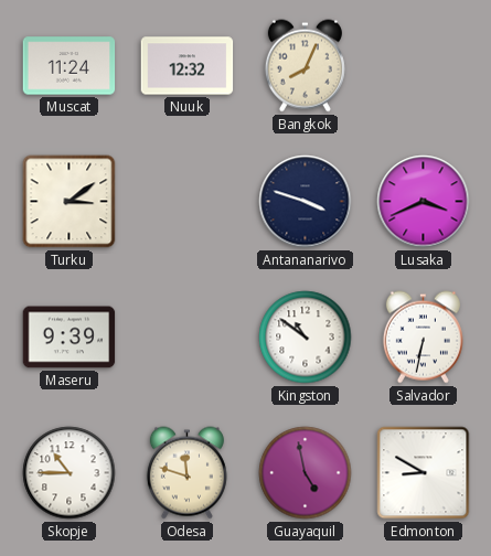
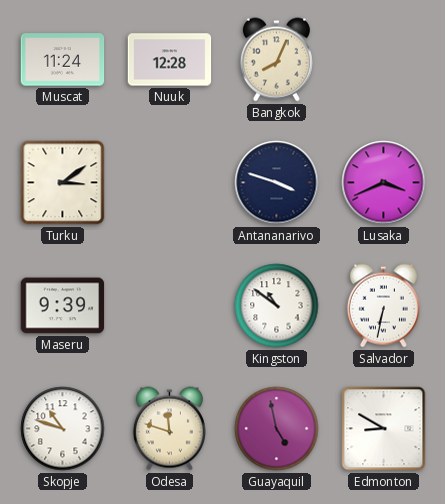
Nuuk: 12:32 -> 12:28 (170, 60)
Skopje: 10:45 -> 10:48 (63, 429)
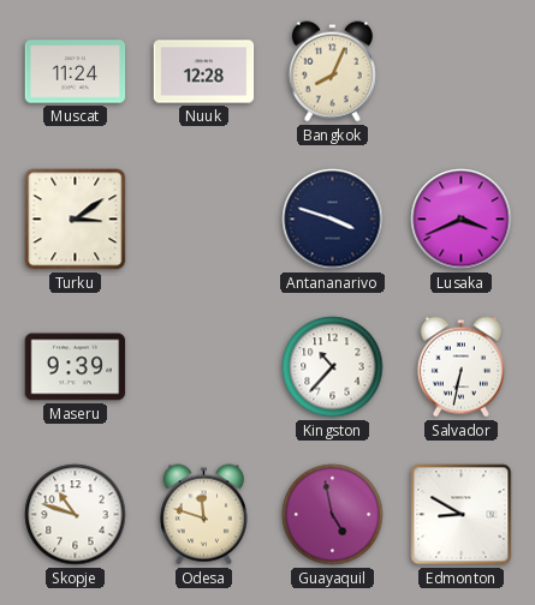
Kingston: 10:51 -> 10:37 (333, 367)
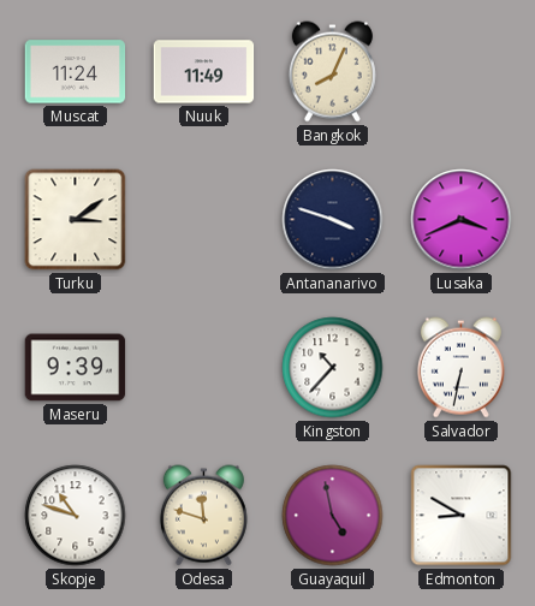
Nuuk: 12:28 -> 11:49 (204, 72)
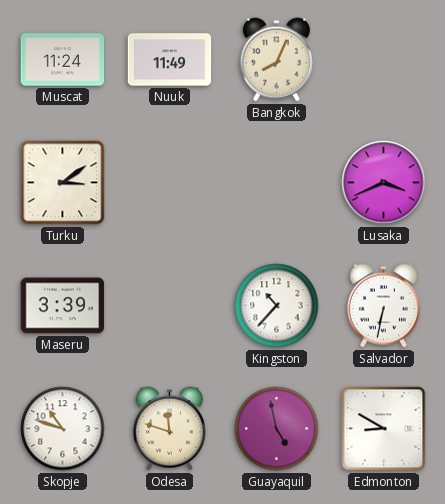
Antananarivo: 3:48 -> none (333, 220)
Maseru: 9:39 -> 3:39 (63, 306)
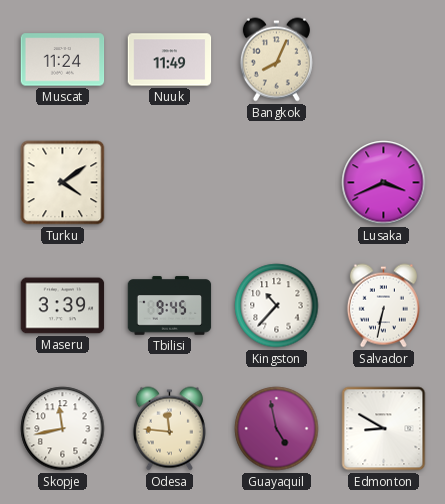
Turku: 3:09 -> 4:09 (63, 183)
Tbilisi: none -> 9:45 (170, 306)
Skopje: 10:48 -> 11:43 (63, 429)
Odesa: 11:48 -> 11:46 (169, 429)
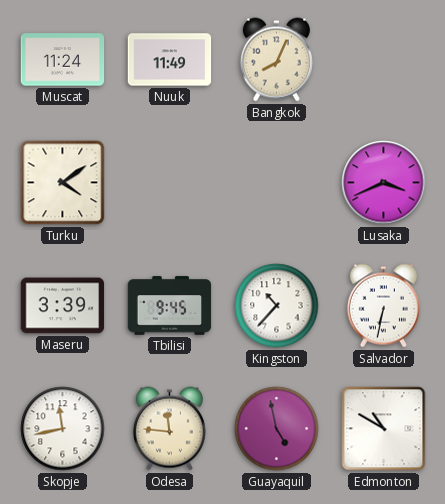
Edmonton: 8:50 -> 10:50 (384, 429)
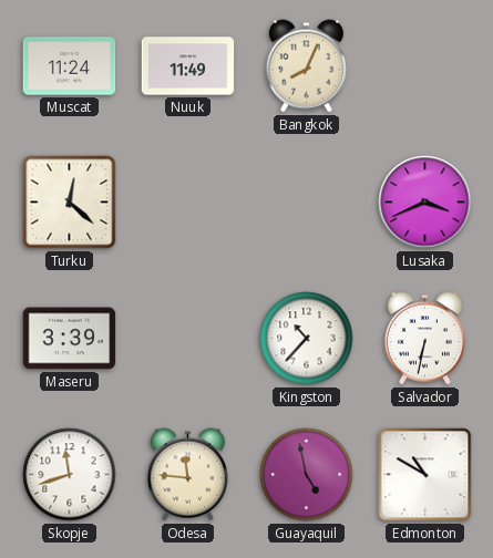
Turku: 4:09 -> 12:22 (70, 203)
Tbilisi: 9:45 -> none (170, 306)
Skopje: 11:43 -> 11:42 (70, 475)
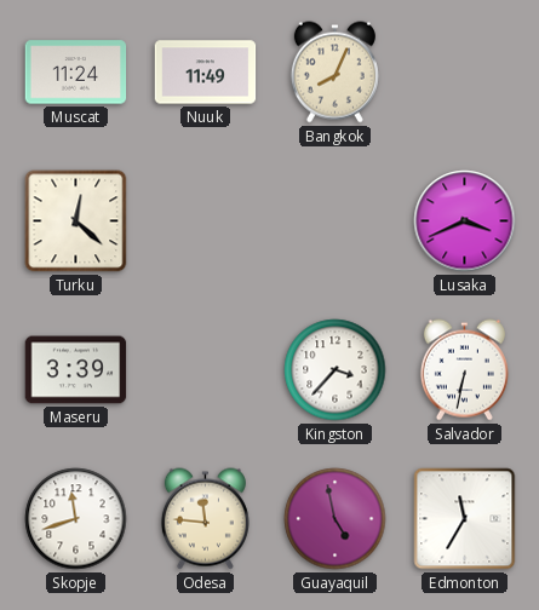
Kingston: 10:37 -> 3:37 (336, 370)
Edmonton: 10:50 -> 11:35 (465, 519)
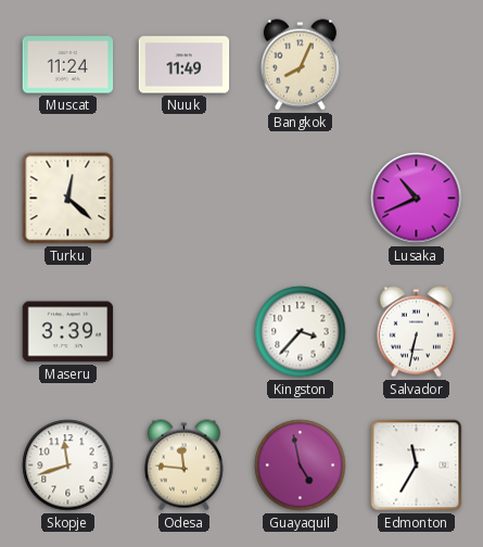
Lusaka: 3:41 -> 10:41 (417, 199)
